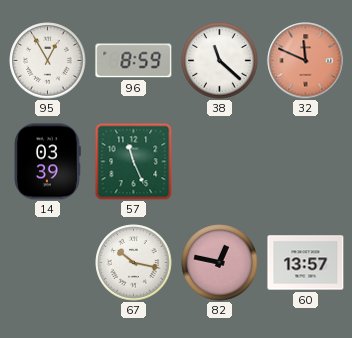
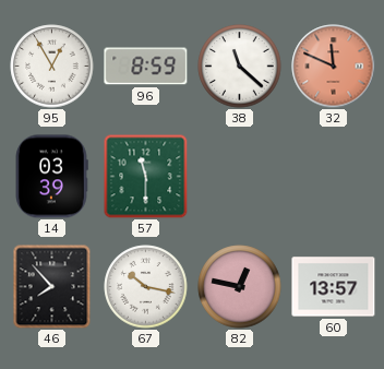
57: 11:26 -> 11:30 (145, 176)
46: none -> 7:53 (52, 286)
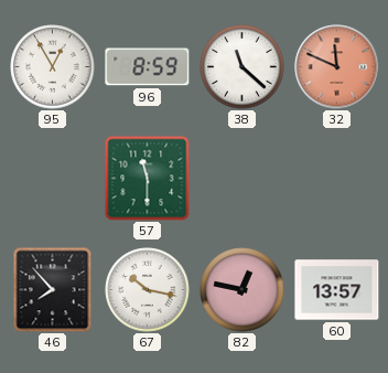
14: 03:39 -> none (51, 177)
